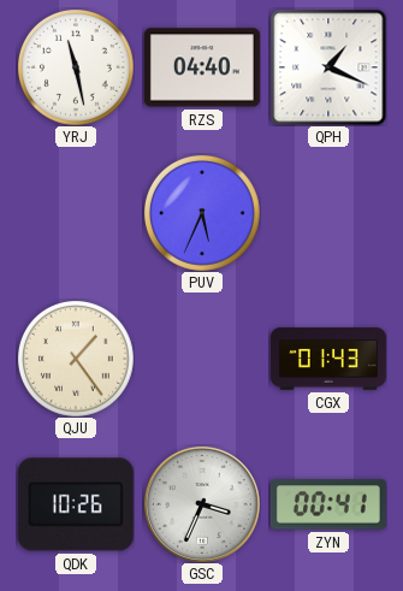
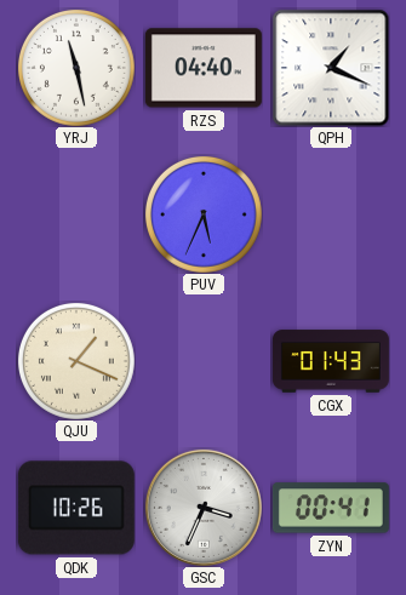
QJU: 1:24 -> 1:19 (76, 361)
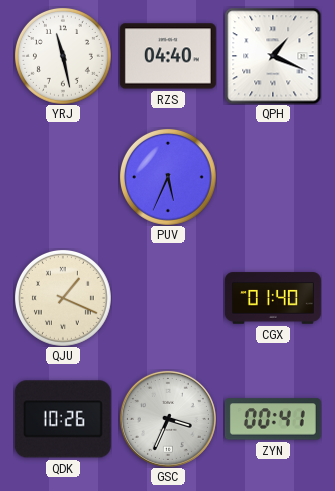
CGX: 01:43 -> 01:40 (273, 298)
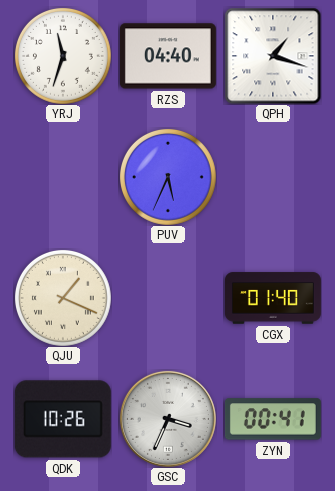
YRJ: 11:28 -> 11:33 (63, 56)
QPH: 1:19 -> 1:18 (273, 56)
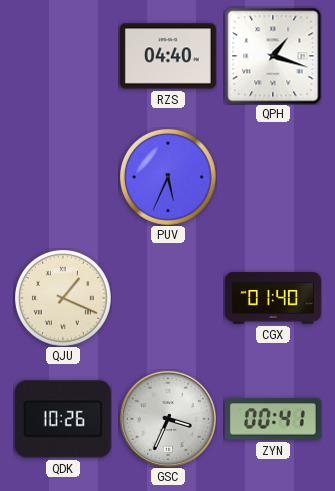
YRJ: 11:33 -> none (63, 56)
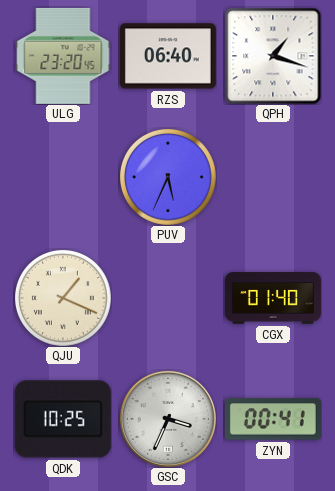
ULG: none -> 23:20 (63, 56)
RZS: 04:40 -> 06:40 (168, 56)
QDK: 10:26 -> 10:25 (63, 419)
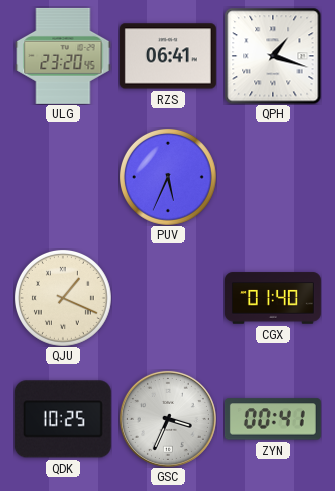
RZS: 06:40 -> 06:41 (168, 56)
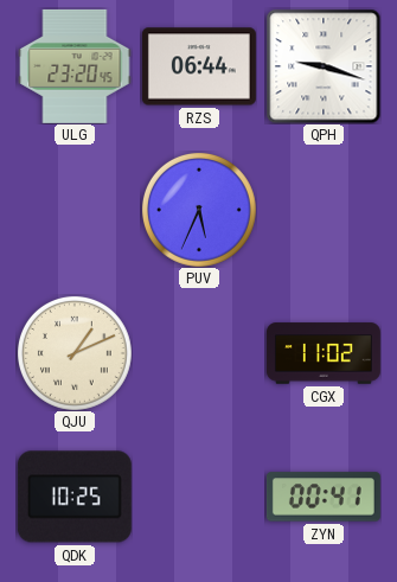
RZS: 06:41 -> 06:44 (199, 66)
QPH: 1:18 -> 9:18 (324, 66)
QJU: 1:19 -> 1:11 (75, 353)
CGX: 01:40 -> 11:02 (324, 353)
GSC: 3:34 -> none (168, 419)
